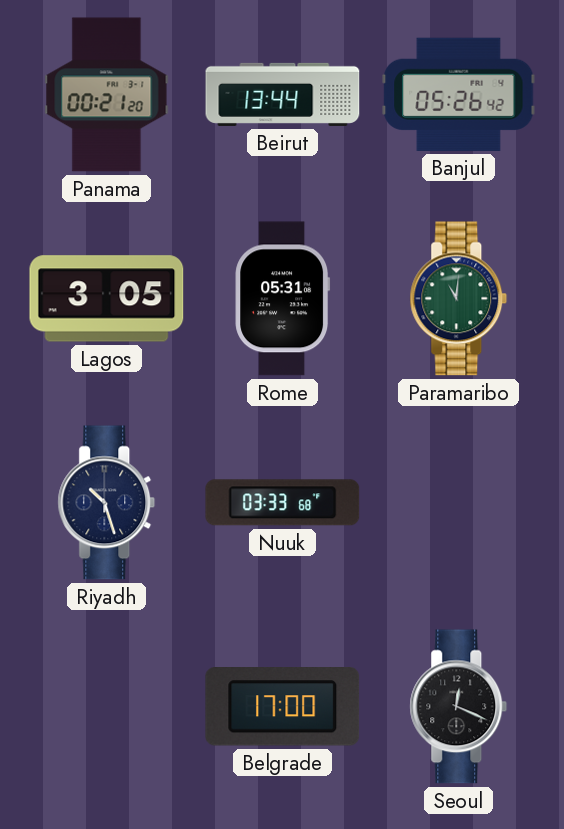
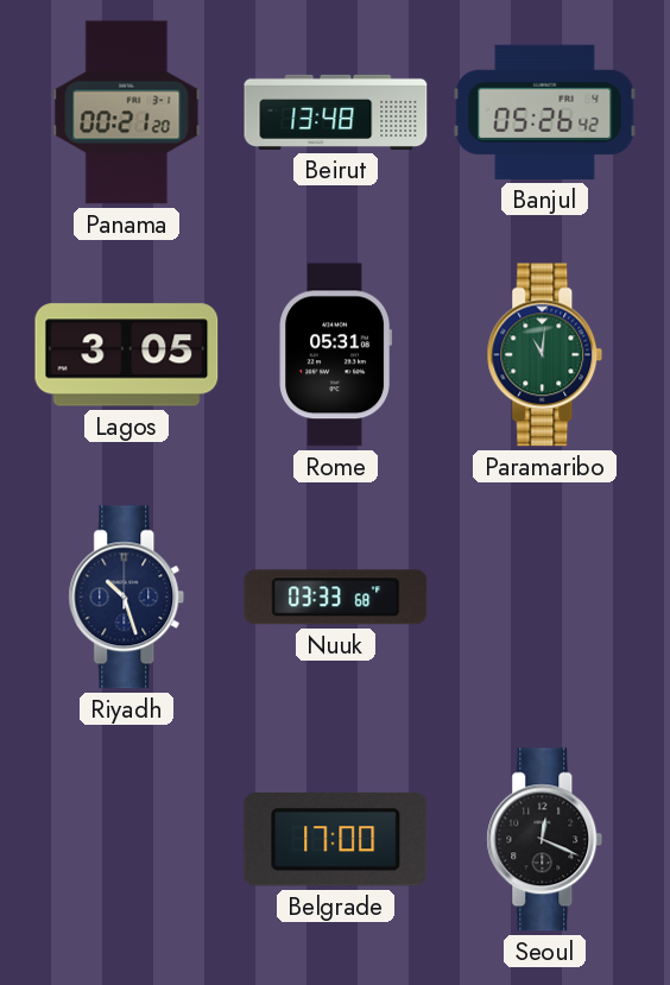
Beirut: 13:44 -> 13:48 (336, 112)
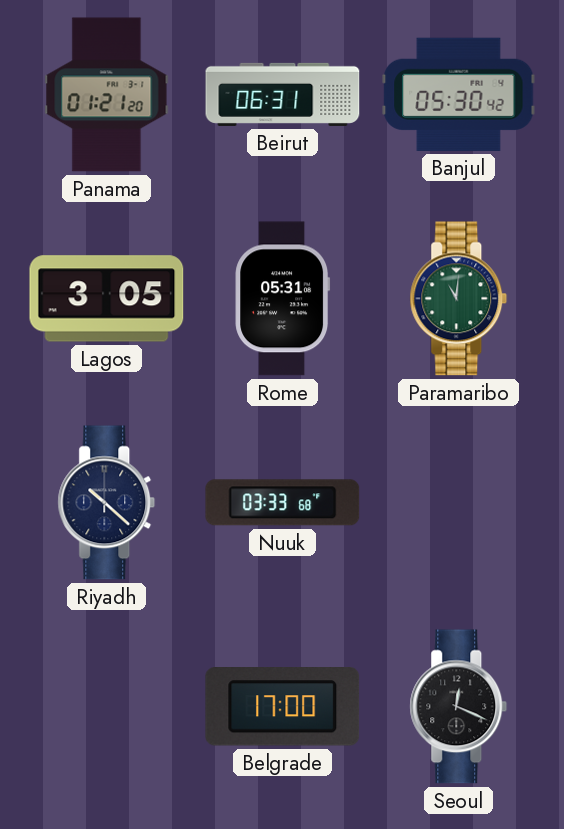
Panama: 00:21 -> 01:21 (107, 95)
Beirut: 13:48 -> 06:31 (283, 94)
Banjul: 05:26 -> 05:30 (459, 94)
Riyadh: 10:27 -> 10:22 (107, 503)
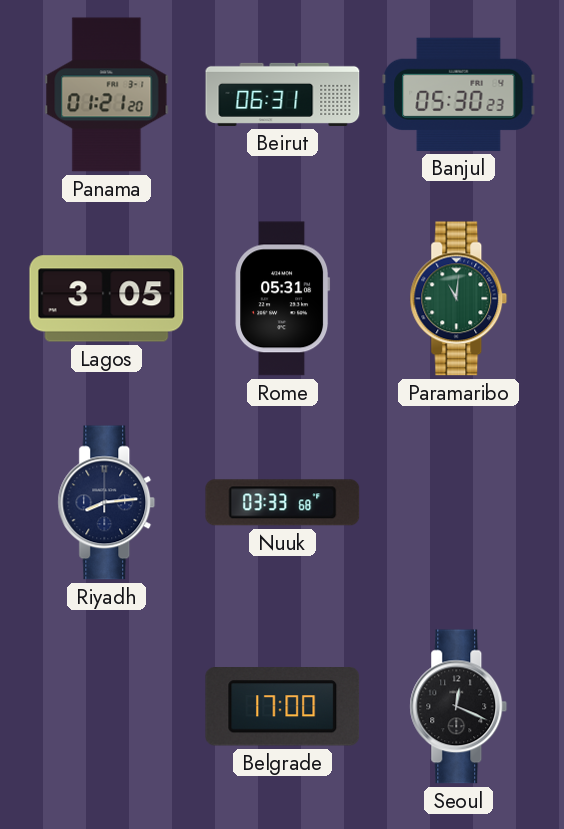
Banjul: 05:30:42 -> 05:30:23 (459, 94)
Riyadh: 10:22 -> 8:14 (107, 503)
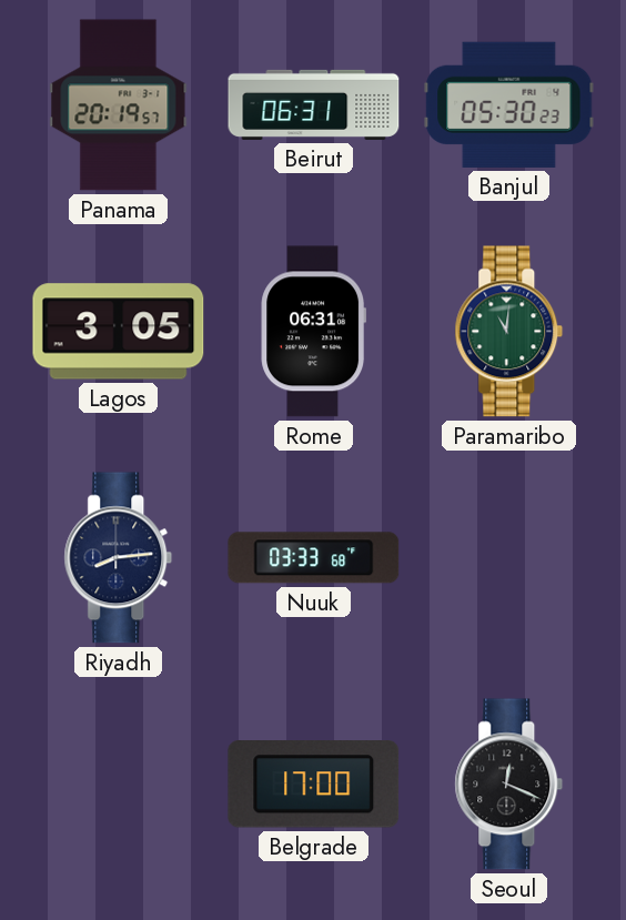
Panama: 01:21 -> 20:19 (119, 105)
Rome: 05:31 -> 06:31 (314, 332)
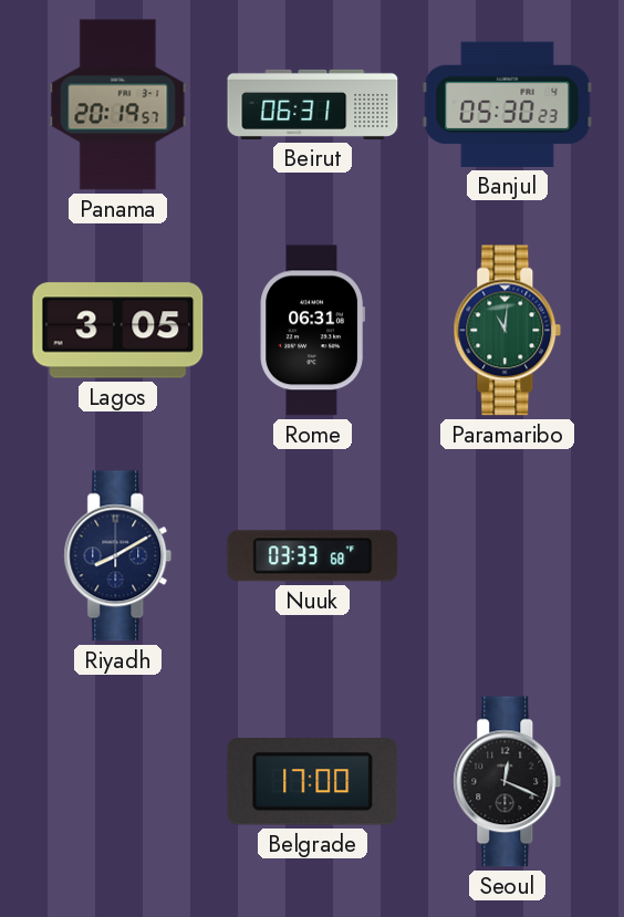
Riyadh: 8:14 -> 8:10 (118, 556)
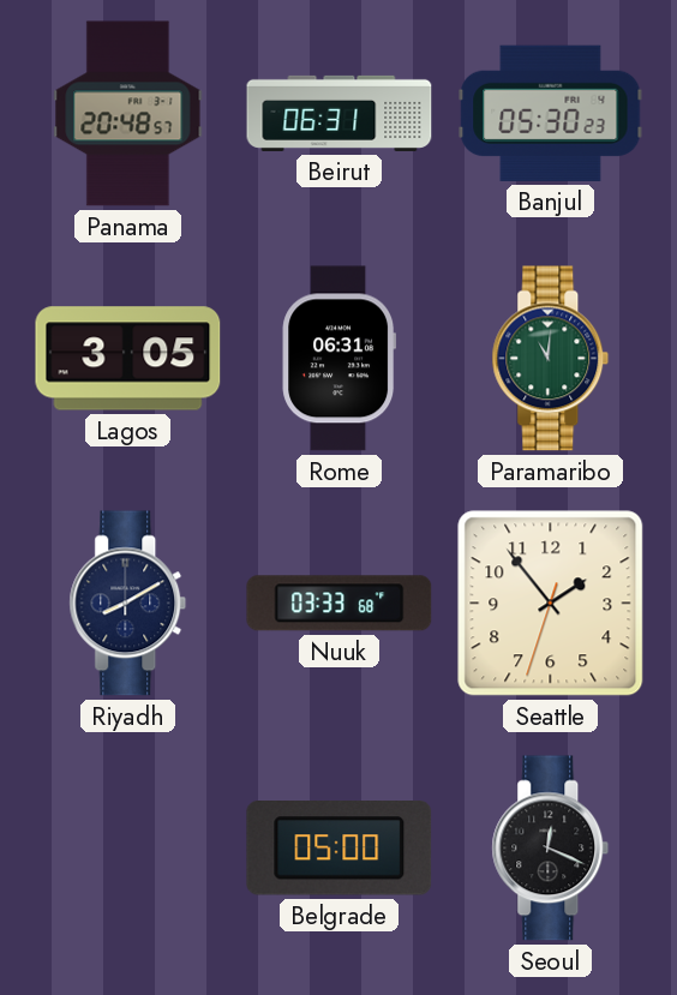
Panama: 20:19 -> 20:48 (128, 114)
Seattle: none -> 1:53 (551, 604)
Belgrade: 17:00 -> 05:00 (340, 849)
